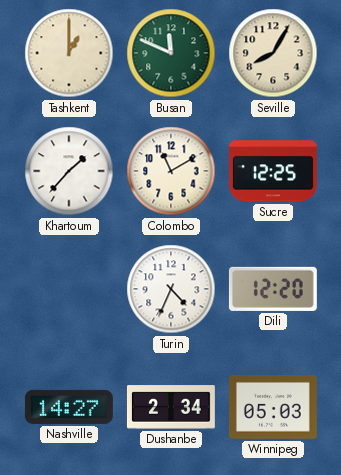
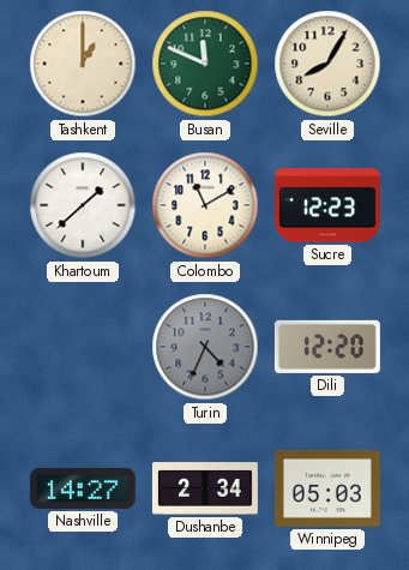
Khartoum: 1:37 -> 1:38 (83, 205)
Sucre: 12:25 -> 12:23 (327, 205)
Turin dial: white -> grey (205, 347)
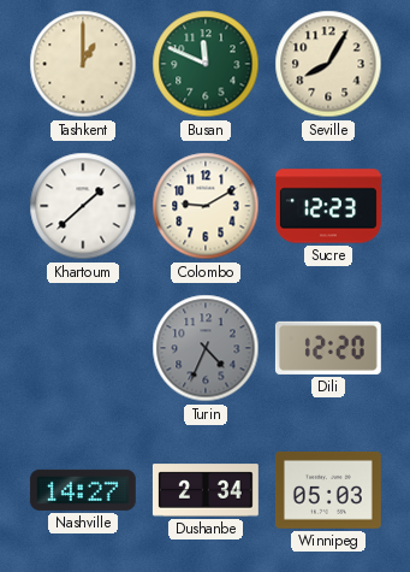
Colombo: 11:10 -> 9:10 (206, 206)
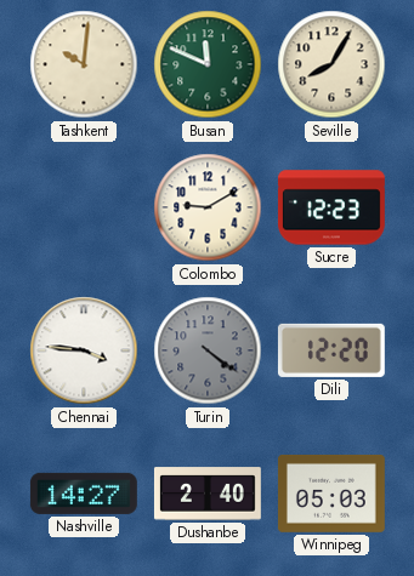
Tashkent: 1:00 -> 10:01 (84, 64)
Khartoum: 1:38 -> none (83, 206)
Chennai: none -> 3:46 (84, 350)
Turin: 4:34 -> 4:21 (208, 350)
Dushanbe: 2:34 -> 2:40 (208, 494)
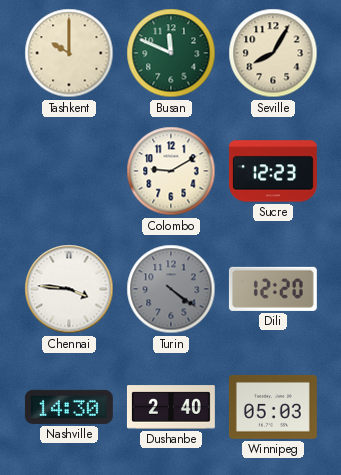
Tashkent: 10:01 -> 10:00 (69, 53)
Nashville: 14:27 -> 14:30 (69, 407)
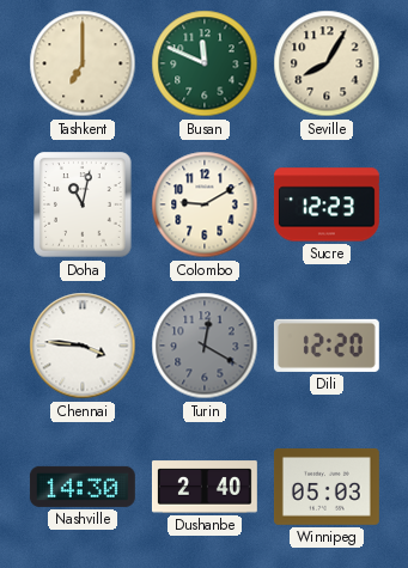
Tashkent: 10:00 -> 7:00 (83, 63)
Doha: none -> 11:02 (83, 204)
Turin: 4:21 -> 12:20 (205, 346)
